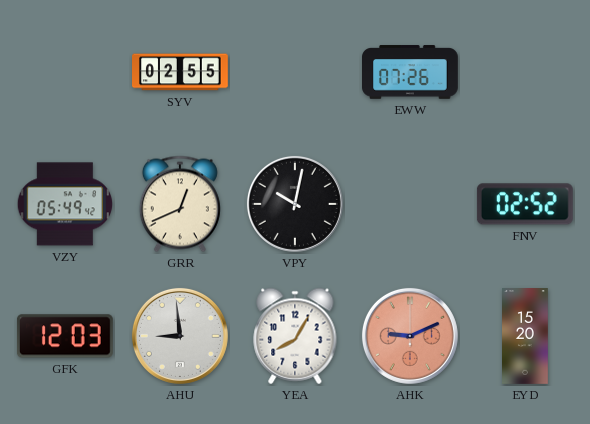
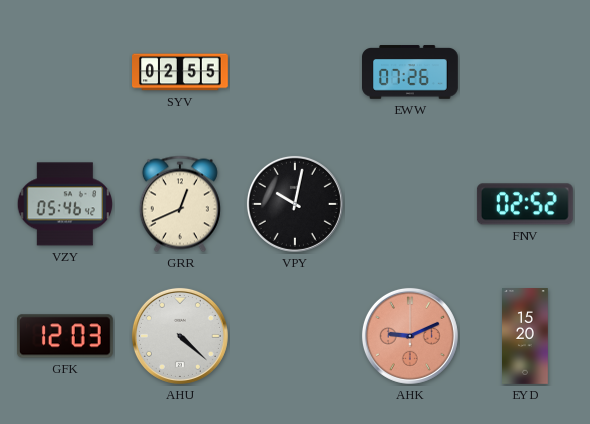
VZY: 05:49 -> 05:46 (64, 204)
AHU: 8:59 -> 4:22 (180, 336)
YEA: 8:05 -> none (295, 336)
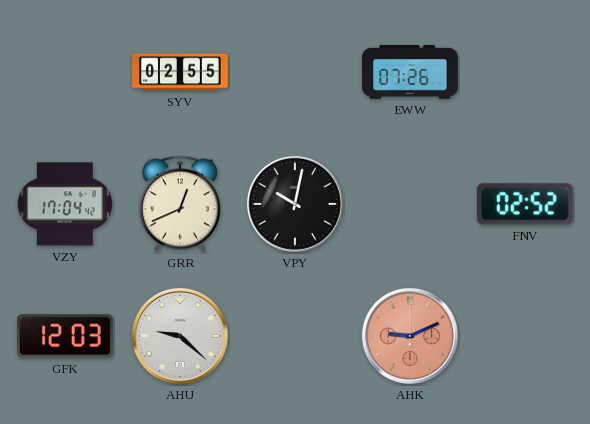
VZY: 05:46 -> 17:04 (64, 204)
AHU: 4:22 -> 9:22 (180, 336)
EYD: 15:20 -> none (526, 336)
